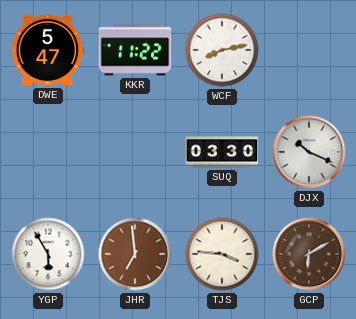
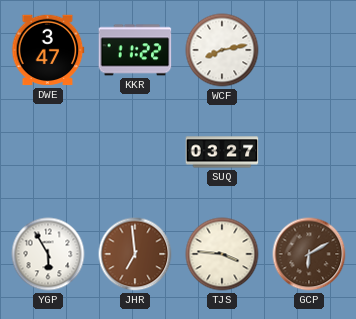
DWE: 5:47 -> 3:47 (48, 50)
SUQ: 03:30 -> 03:27 (222, 152)
DJX: 10:19 -> none (309, 152)
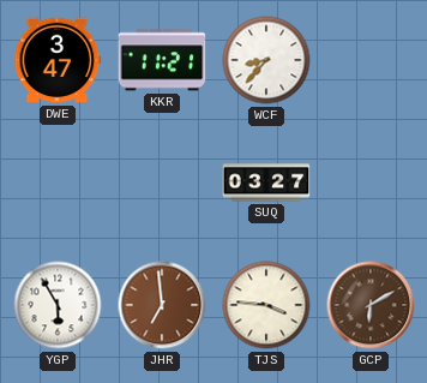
KKR: 11:22 -> 11:21 (162, 60)
WCF: 8:13 -> 8:37 (266, 60)
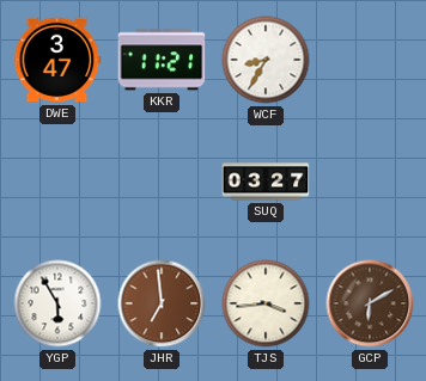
WCF: 8:37 -> 8:35 (266, 60)
TJS: 3:46 -> 3:44 (266, 303)
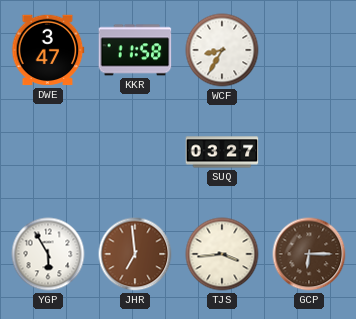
KKR: 11:21 -> 11:58 (135, 50)
GCP: 6:10 -> 6:15 (309, 254)
